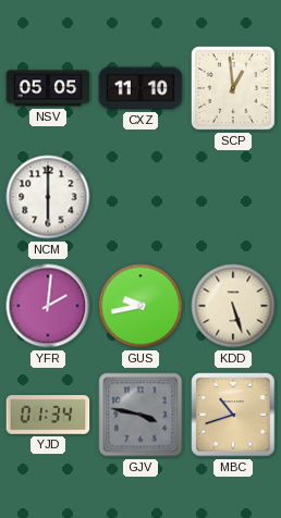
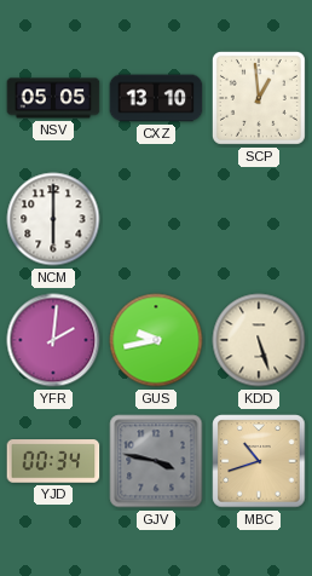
CXZ: 11:10 -> 13:10 (156, 98)
YJD: 01:34 -> 00:34 (53, 461)
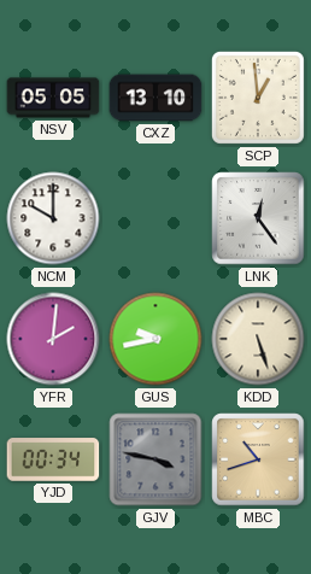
NCM: 6:00 -> 10:00 (53, 218)
LNK: none -> 12:24 (258, 218)
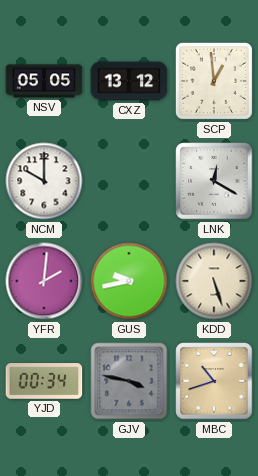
CXZ: 13:10 -> 13:12 (129, 81)
LNK: 12:24 -> 12:20 (214, 181)
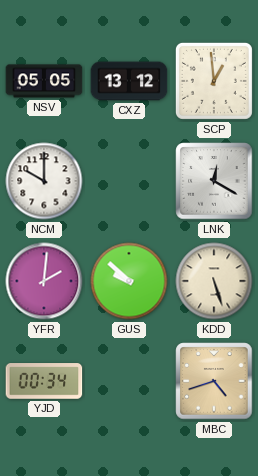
GUS: 9:43 -> 9:52 (129, 281)
GJV: 3:47 -> none (129, 381)
MBC: 10:42 -> 4:42 (214, 381)
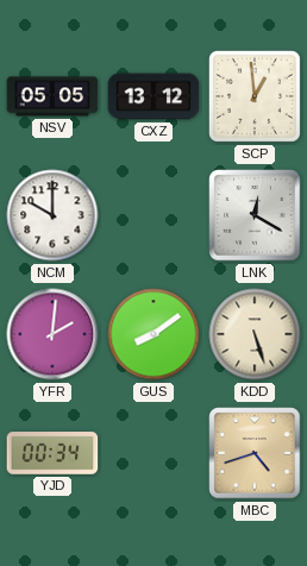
GUS: 9:52 -> 8:09 (153, 334)
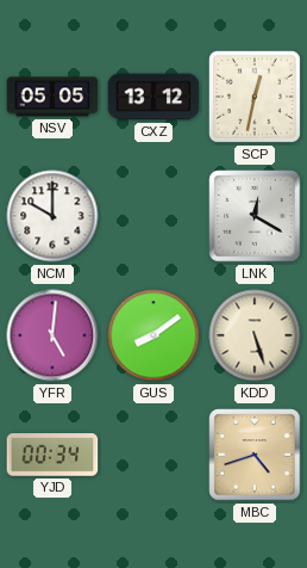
SCP: 12:59 -> 12:32 (255, 97)
YFR: 2:01 -> 5:01 (52, 335)
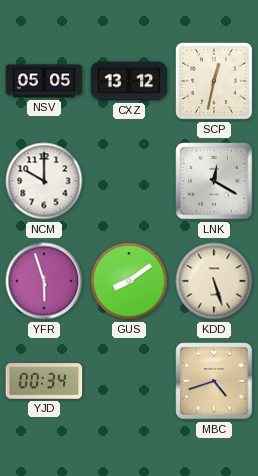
YFR: 5:01 -> 5:57 (44, 281)
